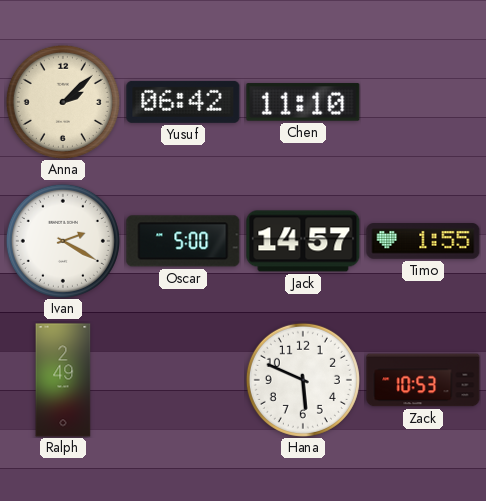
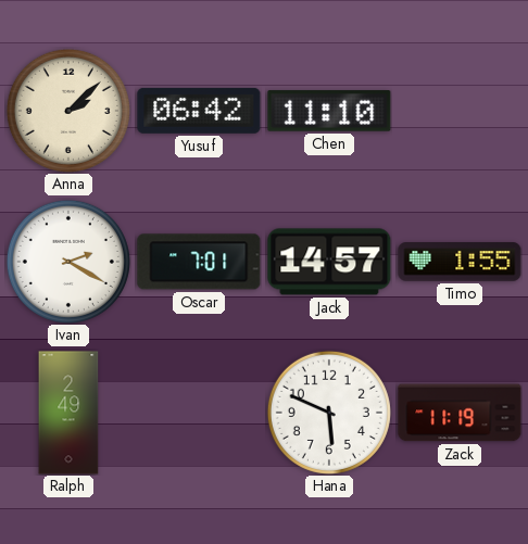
Oscar: 5:00 -> 7:01 (199, 262)
Zack: 10:53 -> 11:19 (460, 413)
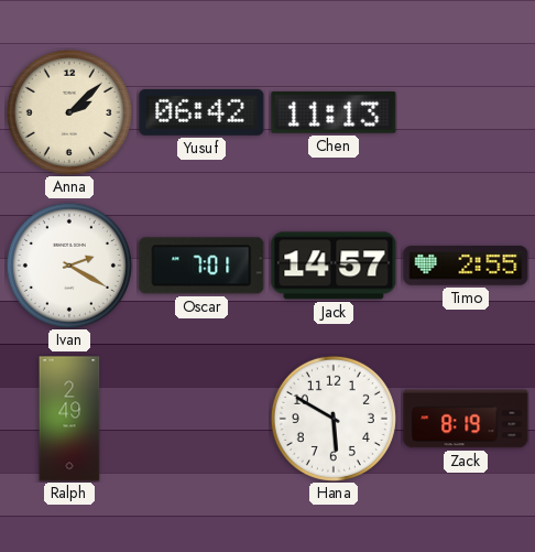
Chen: 11:10 -> 11:13 (334, 112)
Timo: 1:55 -> 2:55 (466, 266)
Hana: 5:49 -> 5:50 (334, 419)
Zack: 11:19 -> 8:19 (466, 419)
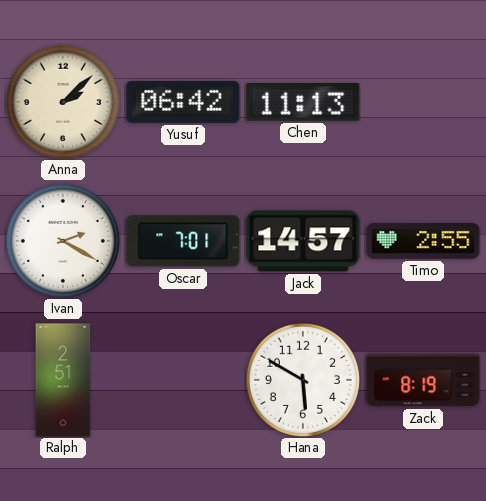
Ralph: 2:49 -> 2:51 (63, 380)
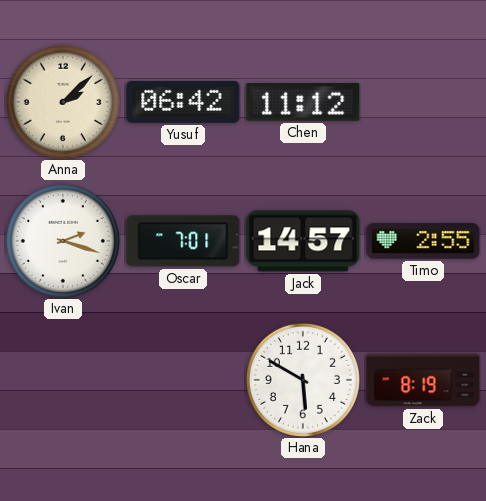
Chen: 11:13 -> 11:12 (303, 102)
Ivan: 2:20 -> 2:18 (63, 241)
Ralph: 2:51 -> none (63, 380)
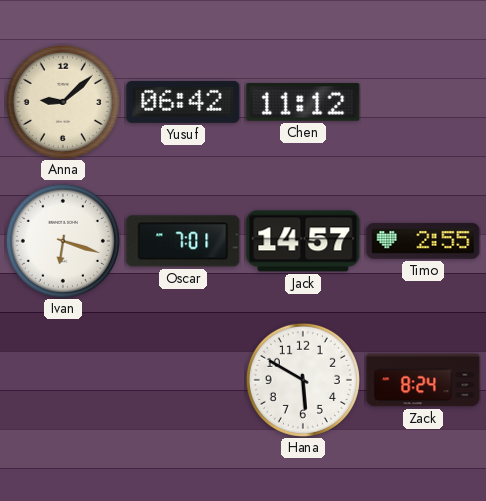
Anna: 2:08 -> 9:08 (63, 102)
Ivan: 2:18 -> 6:18 (63, 241)
Zack: 8:19 -> 8:24 (423, 380)
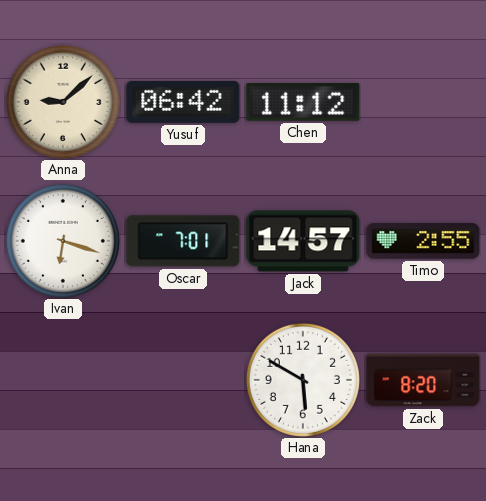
Zack: 8:24 -> 8:20 (423, 380)
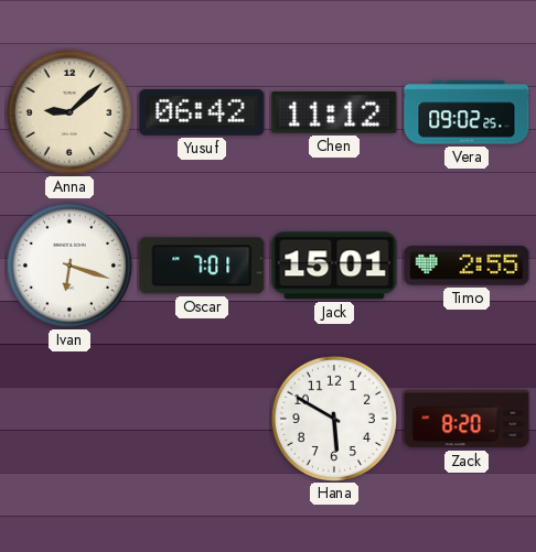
Vera: none -> 09:02 (467, 112)
Jack: 14:57 -> 15:01 (334, 266)
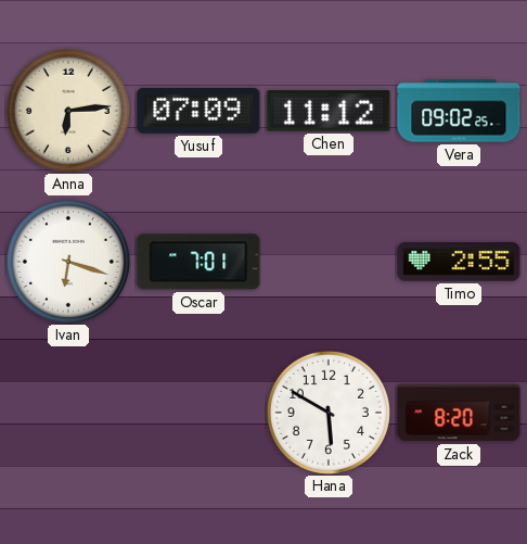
Anna: 9:08 -> 6:14 (68, 111)
Yusuf: 06:42 -> 07:09 (198, 111)
Jack: 15:01 -> none (334, 266)
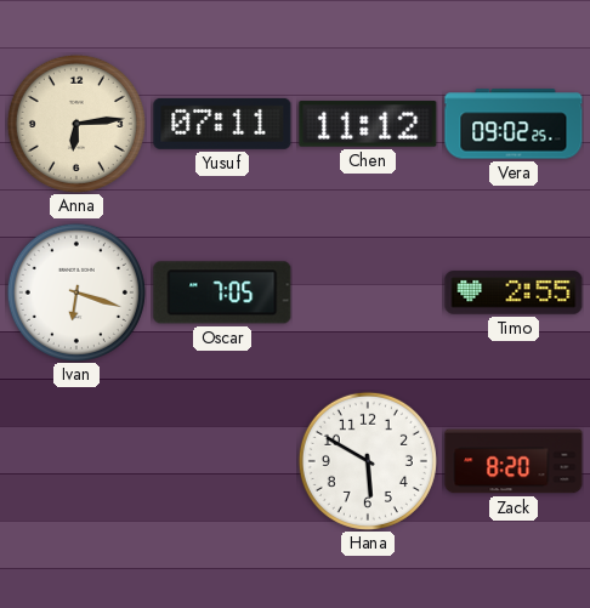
Yusuf: 07:09 -> 07:11 (222, 124)
Oscar: 7:01 -> 7:05 (222, 292)
